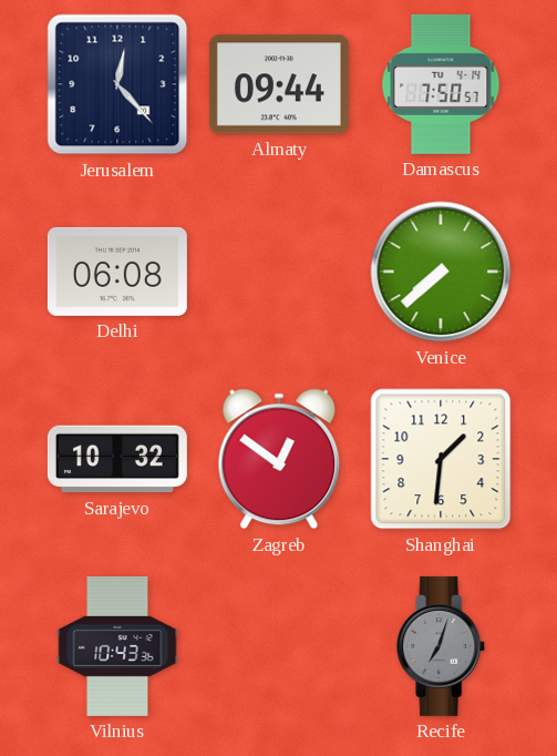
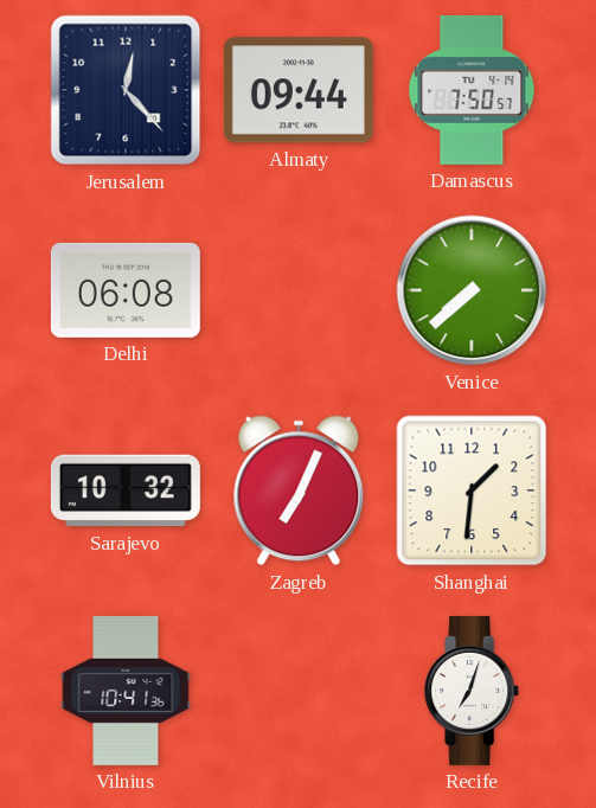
Zagreb: 12:51 -> 7:04 (299, 490)
Vilnius: 10:43 -> 10:41 (126, 691)
Recife dial: grey -> white (473, 691)
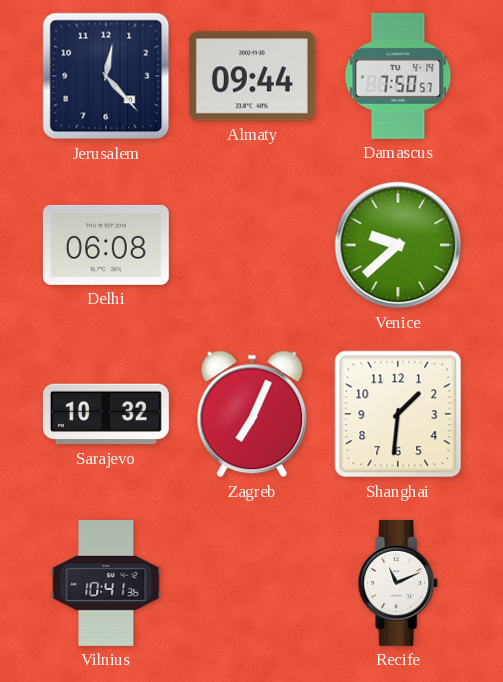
Venice: 7:38 -> 9:38 (398, 245)
Recife: 7:03 -> 11:11 (399, 583)
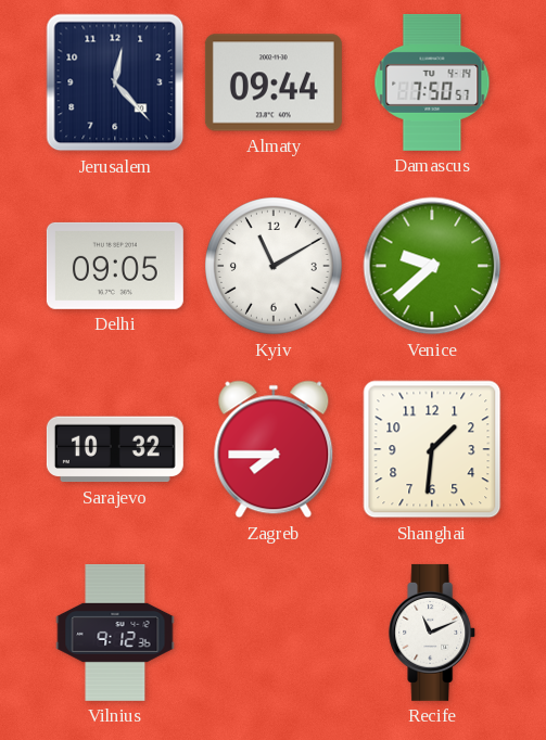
Delhi: 06:08 -> 09:05 (115, 266)
Kyiv: none -> 11:10 (275, 267)
Zagreb: 7:04 -> 7:45 (274, 449)
Vilnius: 10:41 -> 9:12 (115, 633)
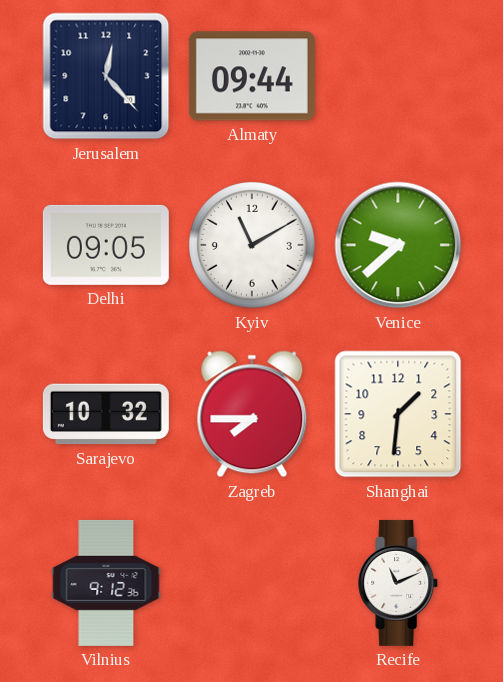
Damascus: 7:50 -> none (432, 82)
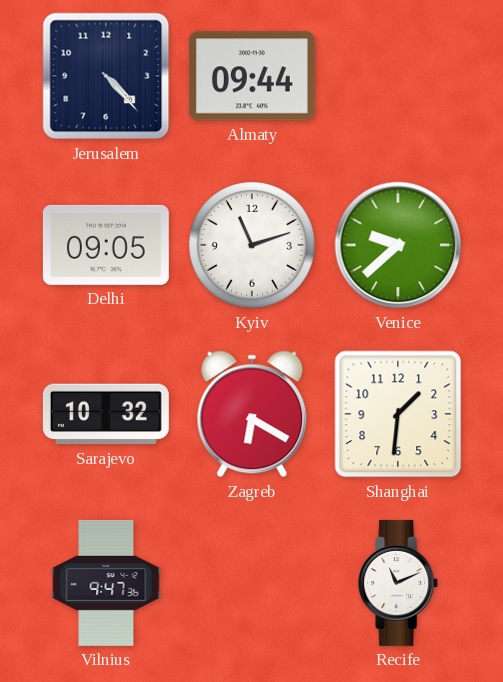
Jerusalem: 12:23 -> 4:23 (106, 76)
Kyiv: 11:10 -> 11:12 (253, 246)
Zagreb: 7:45 -> 6:20 (252, 414)
Vilnius: 9:12 -> 9:47 (106, 583)
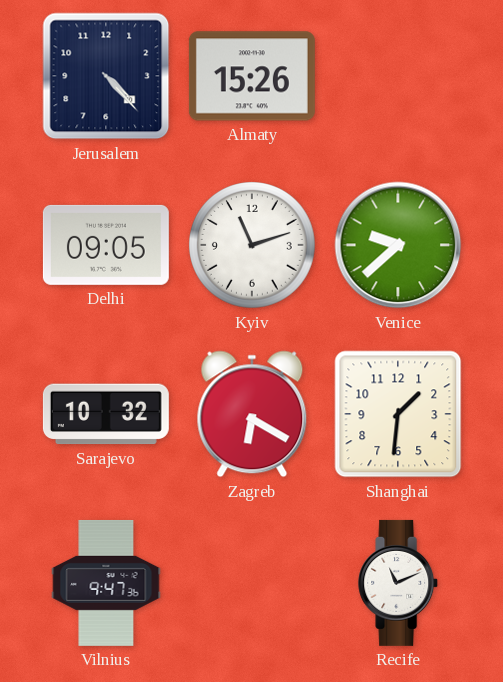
Almaty: 09:44 -> 15:26 (252, 76)
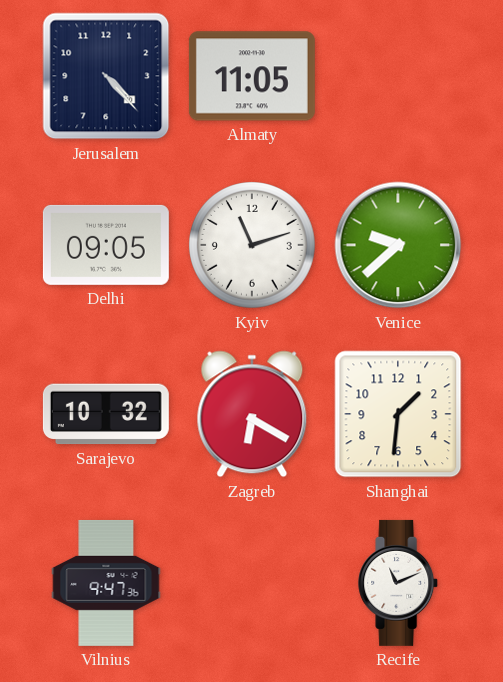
Almaty: 15:26 -> 11:05 (252, 76)
